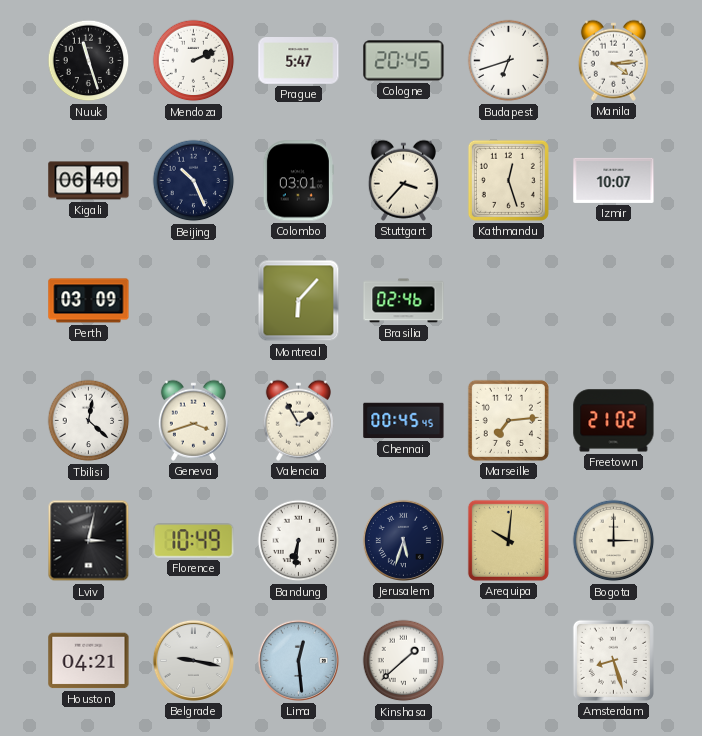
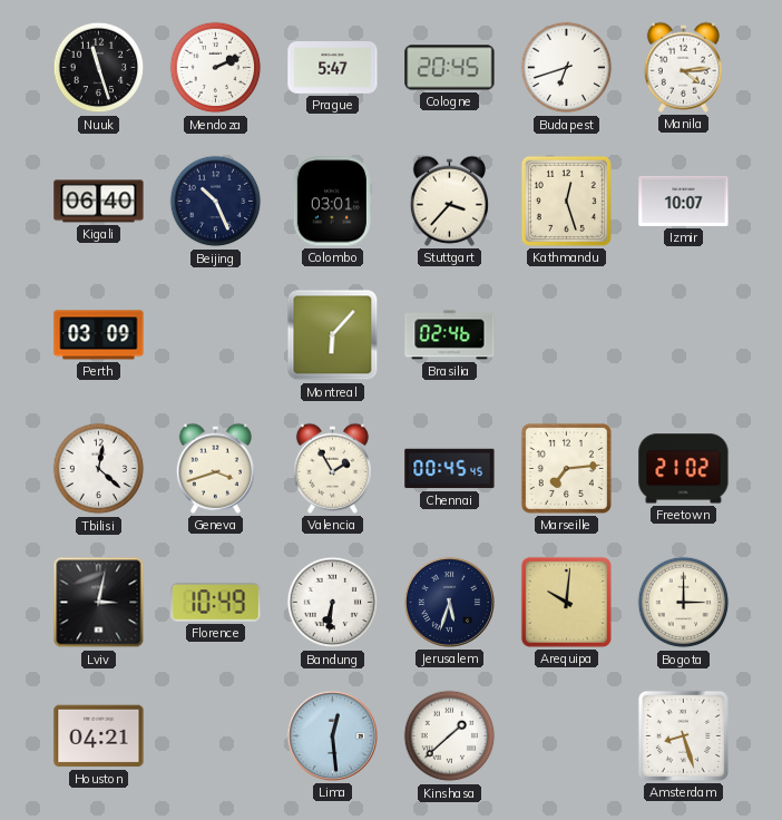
Belgrade: 9:17 -> none (193, 660)
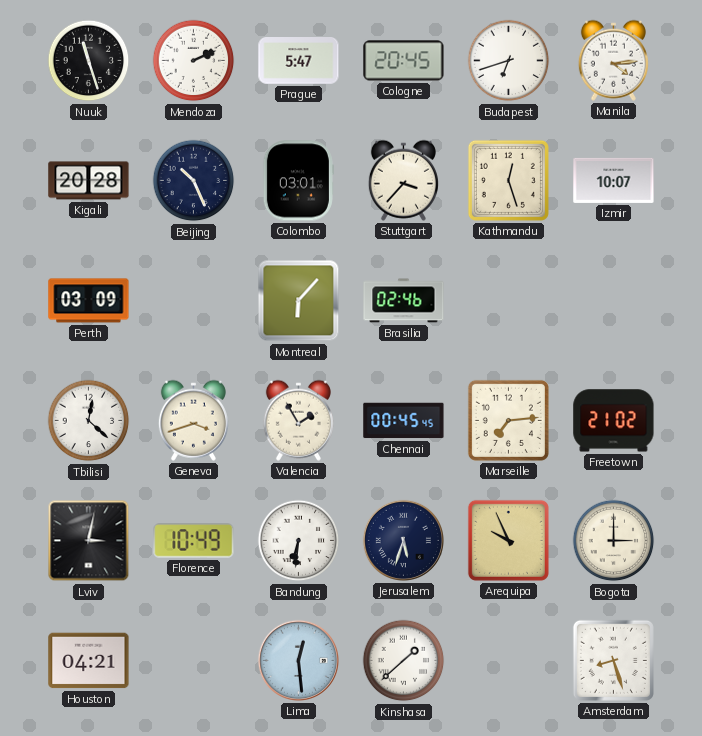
Kigali: 06:40 -> 20:28 (89, 181)
Arequipa: 10:01 -> 9:56 (508, 540)
